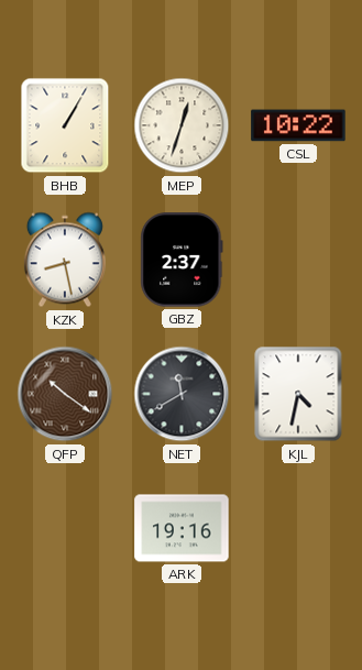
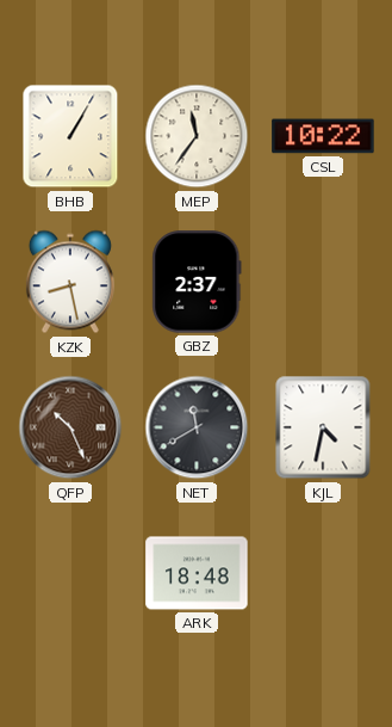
MEP: 12:33 -> 11:36 (197, 136)
QFP: 10:21 -> 10:26 (70, 427)
ARK: 19:16 -> 18:48 (197, 573)
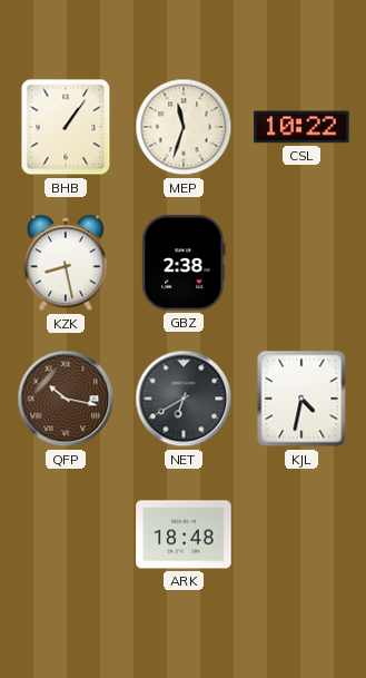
BHB: 1:05 -> 1:06 (66, 127)
MEP: 11:36 -> 11:33 (184, 127)
GBZ: 2:37 -> 2:38 (184, 263)
QFP: 10:26 -> 10:17 (66, 399)
NET: 11:40 -> 6:40 (184, 399)
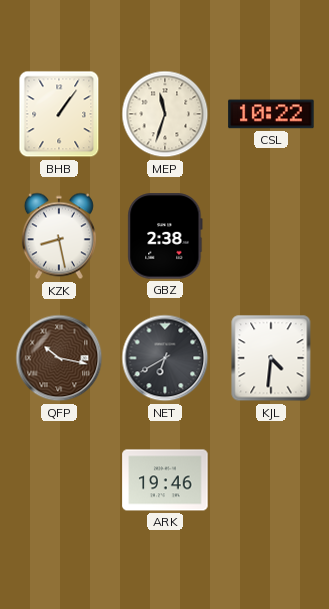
KJL: 4:32 -> 4:31 (271, 358)
ARK: 18:48 -> 19:46 (165, 480)
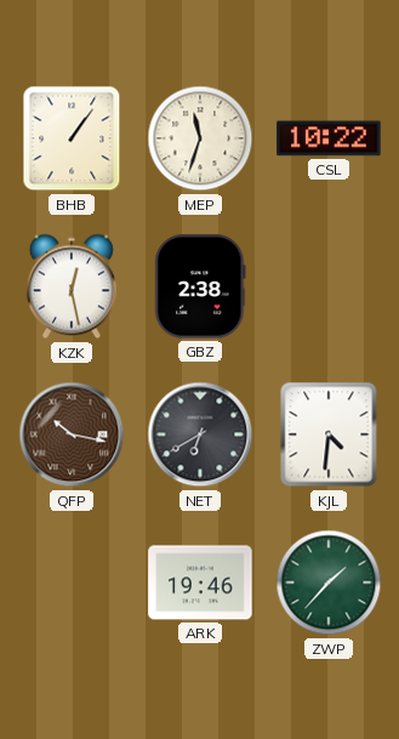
KZK: 8:28 -> 12:28 (72, 286)
ZWP: none -> 1:37 (329, 582)
